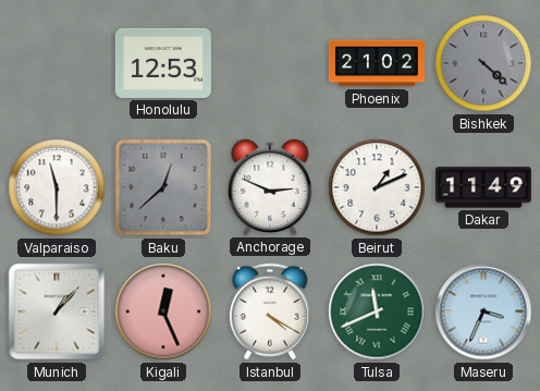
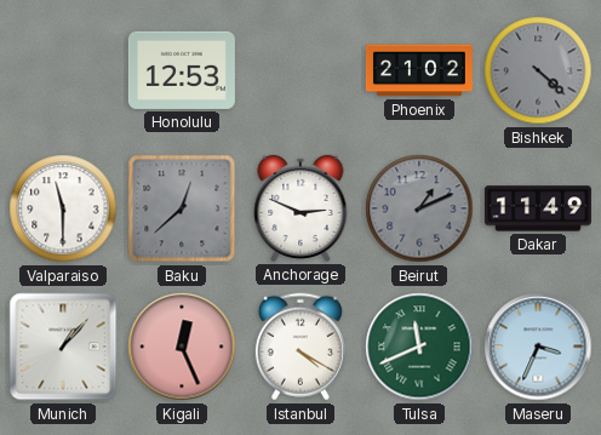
Beirut dial: white -> grey (419, 208)
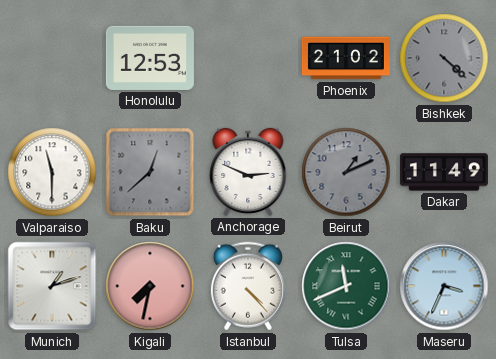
Munich: 1:07 -> 1:12 (52, 286)
Kigali: 12:26 -> 7:32 (150, 286)
Istanbul: 4:20 -> 4:23 (248, 286)
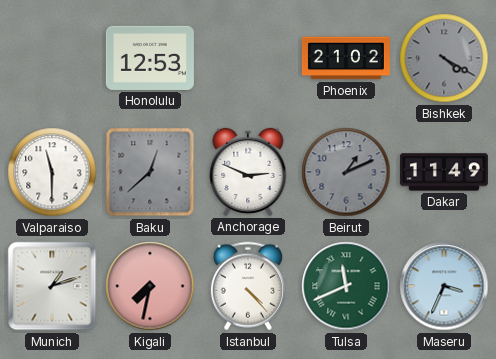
Bishkek: 4:22 -> 4:20 (444, 58)
